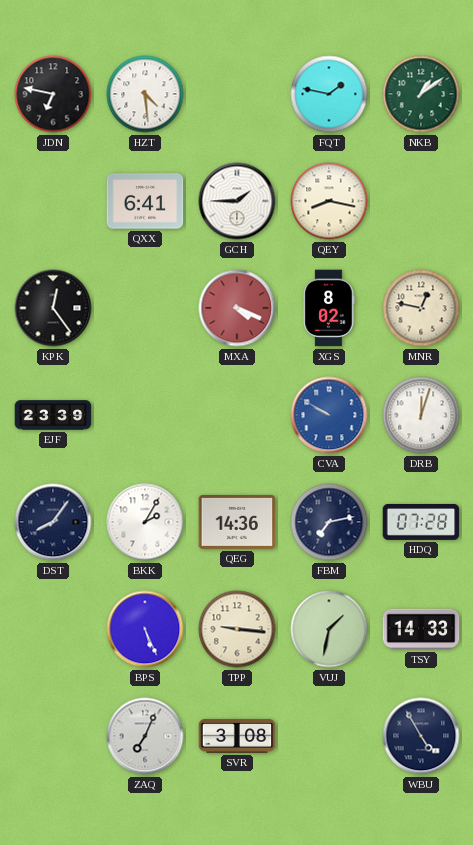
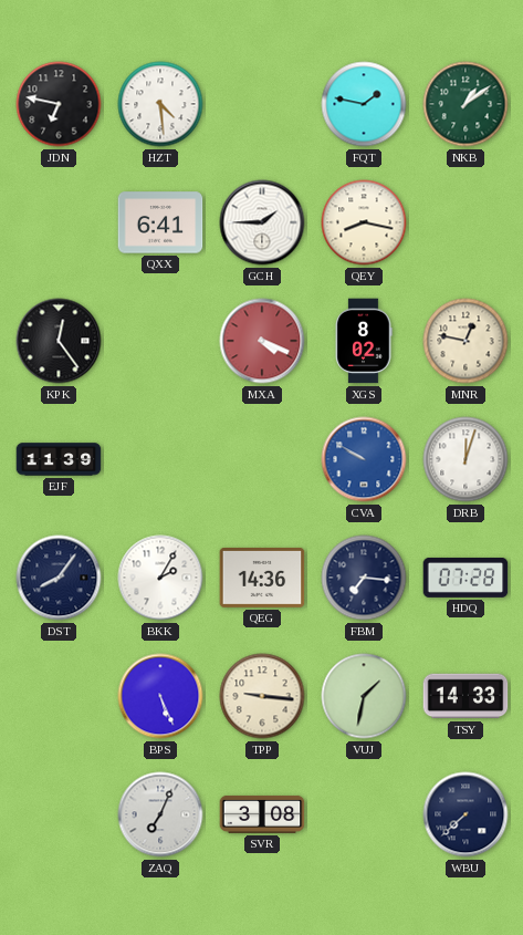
EJF: 23:39 -> 11:39 (59, 459)
FBM: 7:13 -> 7:16 (364, 578)
WBU: 4:55 -> 7:38 (466, 814)
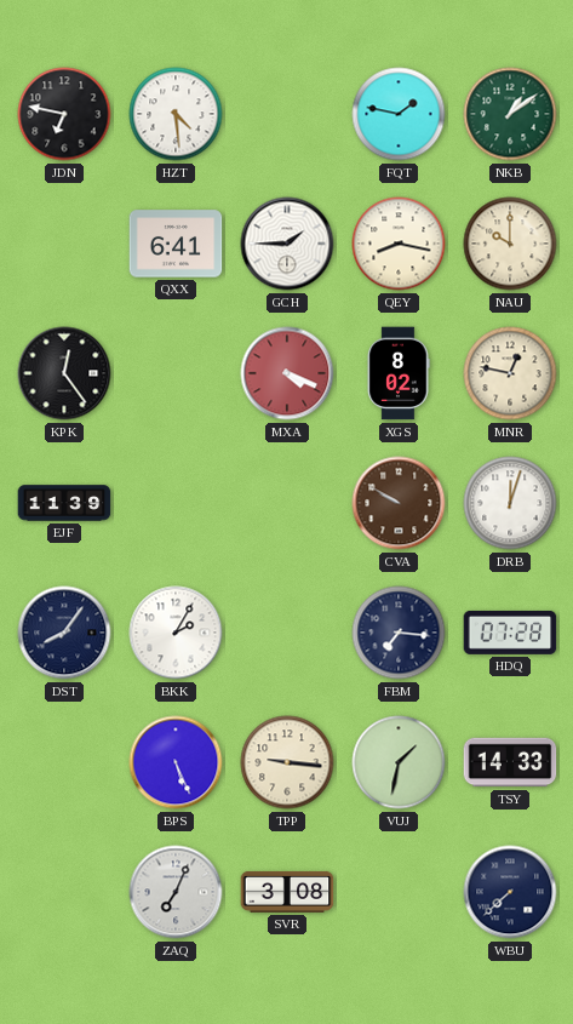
NAU: none -> 10:00 (510, 244)
CVA dial: blue -> brown (399, 503)
QEG: 14:36 -> none (262, 578)
